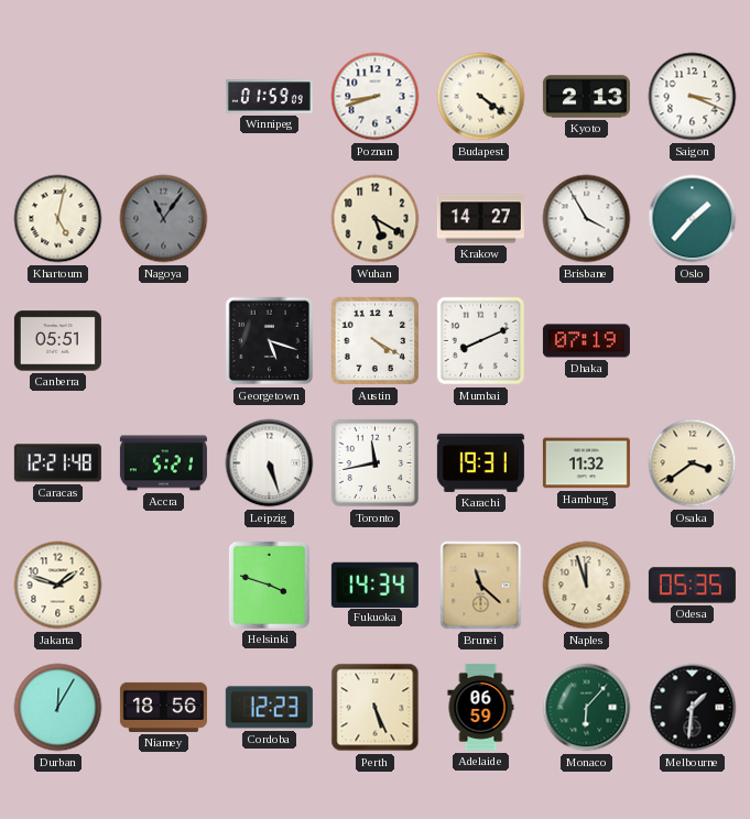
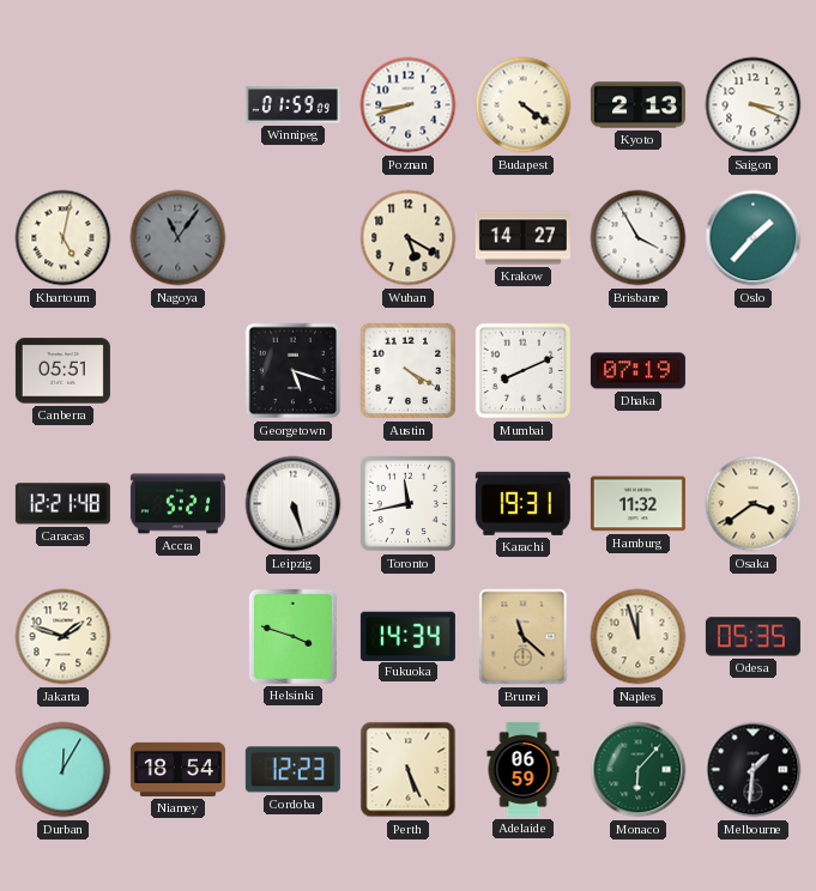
Niamey: 18:56 -> 18:54 (177, 769)
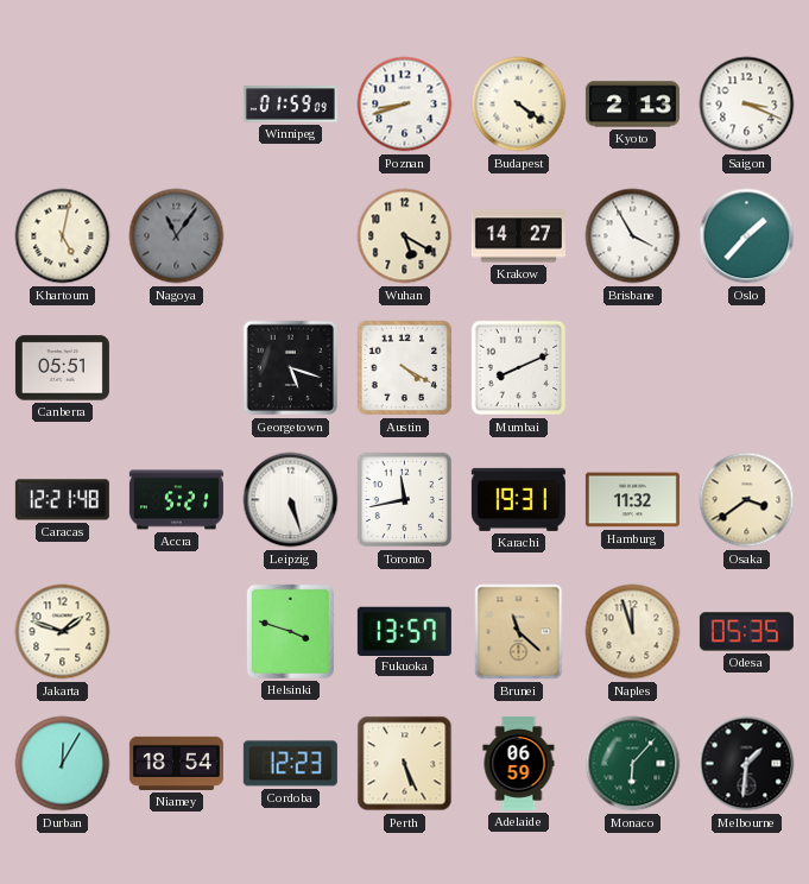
Dhaka: 07:19 -> none (637, 371)
Fukuoka: 14:34 -> 13:57 (404, 631)
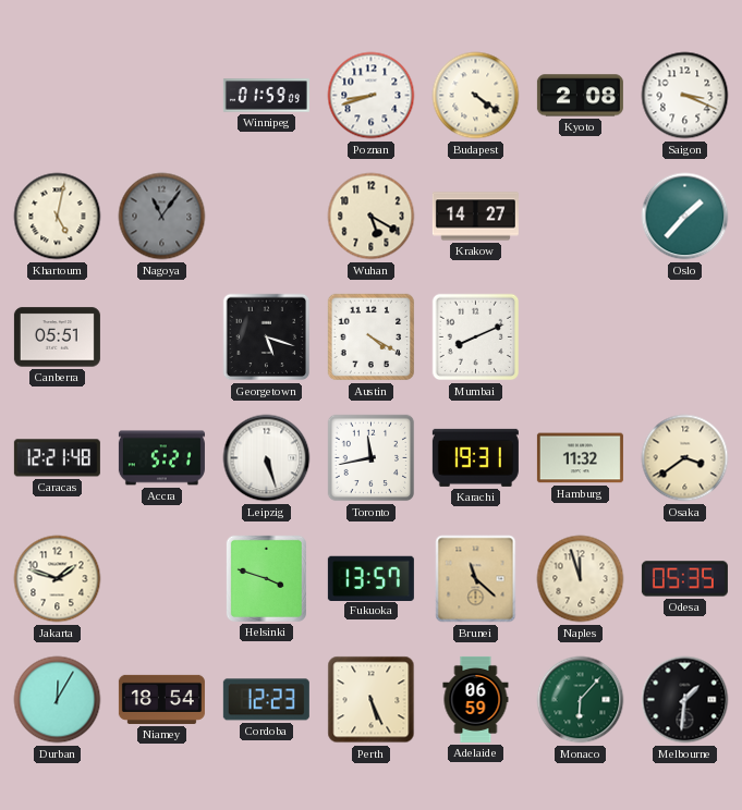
Kyoto: 2:13 -> 2:08 (580, 96)
Brisbane: 3:55 -> none (633, 236)
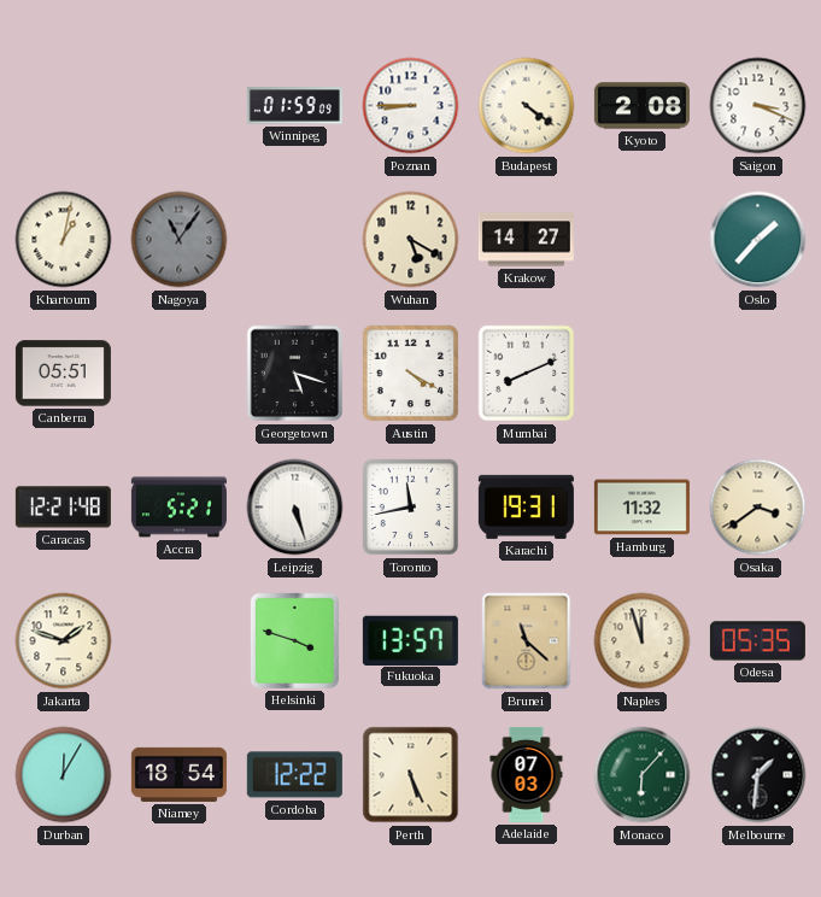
Poznan: 8:42 -> 8:45 (411, 106)
Khartoum: 5:02 -> 1:02 (64, 240)
Cordoba: 12:23 -> 12:22 (294, 775)
Adelaide: 06:59 -> 07:03 (527, 774)
